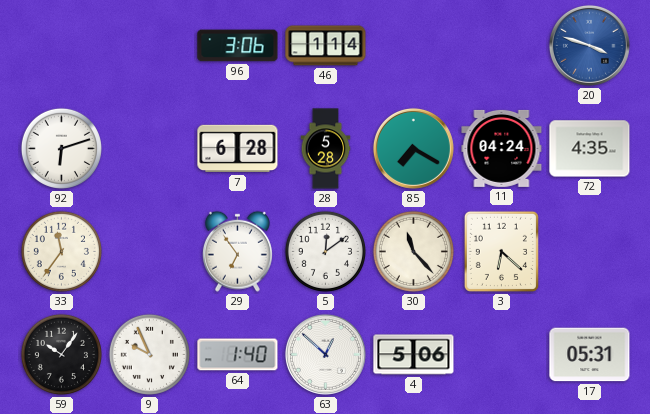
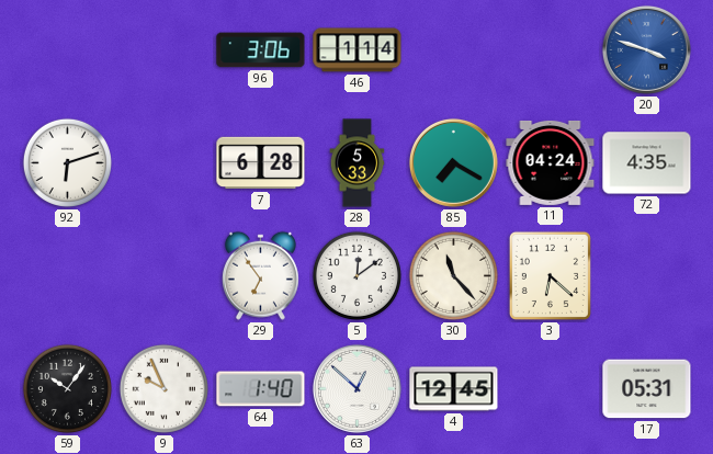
28: 5:28 -> 5:33 (358, 163)
33: 11:36 -> none (61, 251)
4: 5:06 -> 12:45 (454, 389)
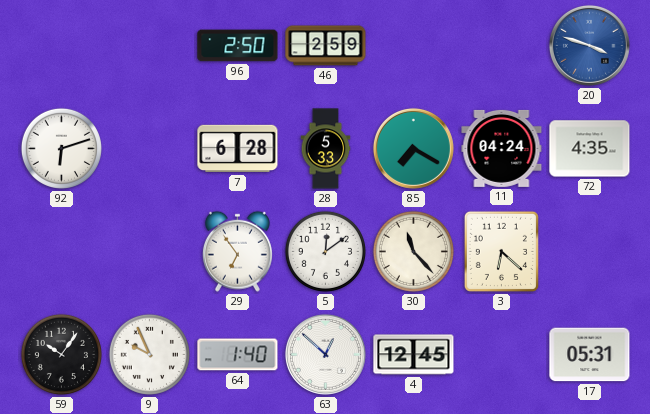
96: 3:06 -> 2:50 (238, 46)
46: 1:14 -> 2:59 (326, 46)
